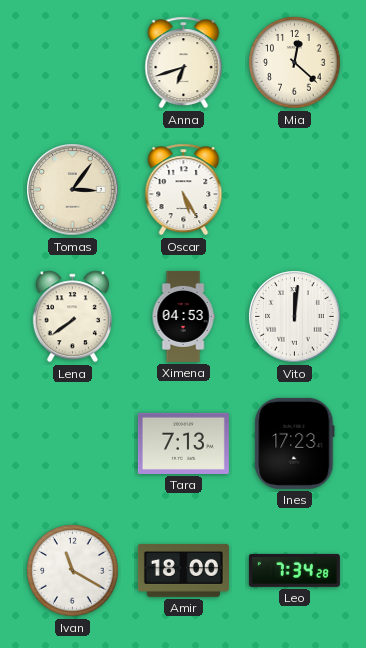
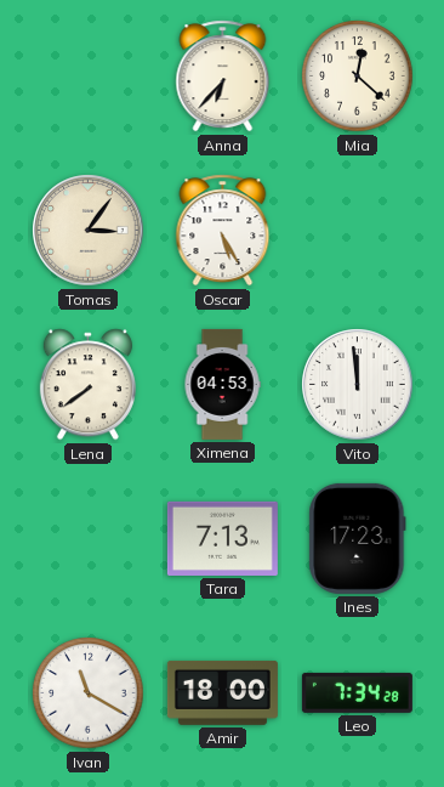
Anna: 6:42 -> 6:37 (223, 77)
Vito: 12:01 -> 11:59 (358, 385)
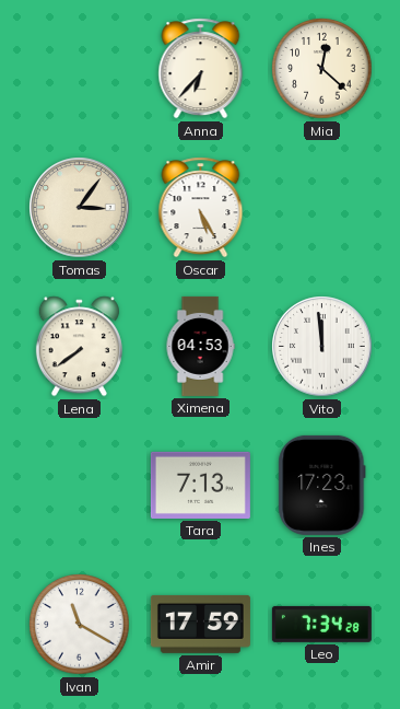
Amir: 18:00 -> 17:59 (200, 624)
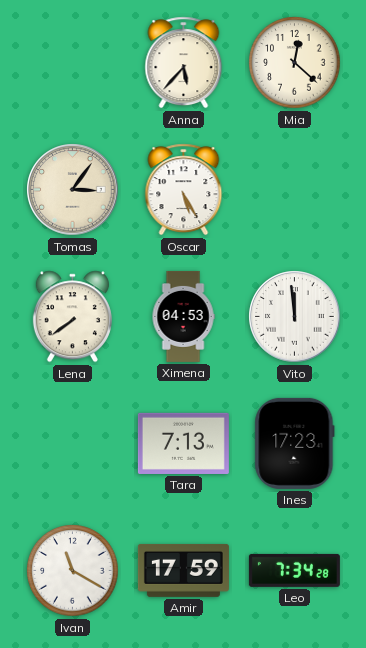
Anna: 6:37 -> 5:37 (184, 63)
